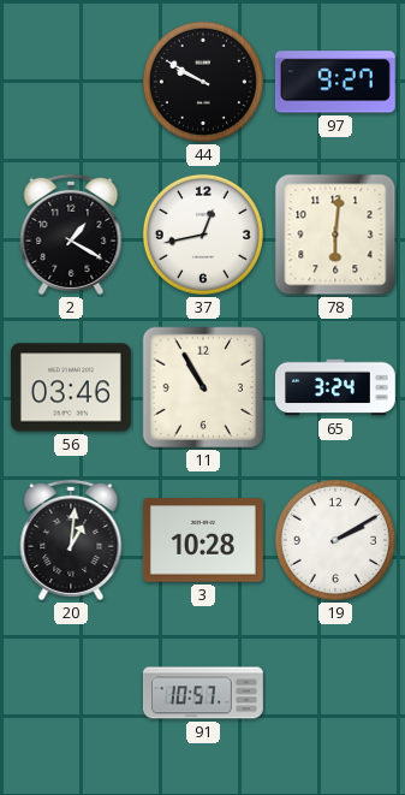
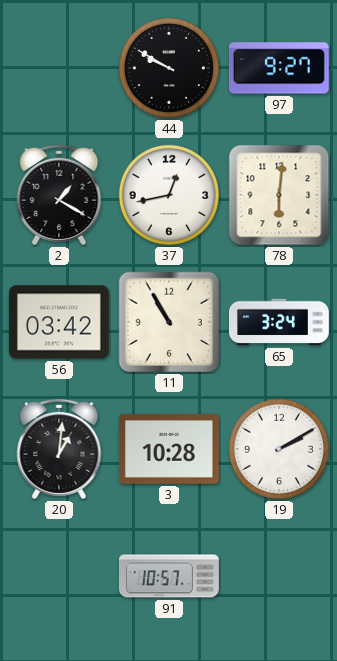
56: 03:46 -> 03:42 (59, 322)
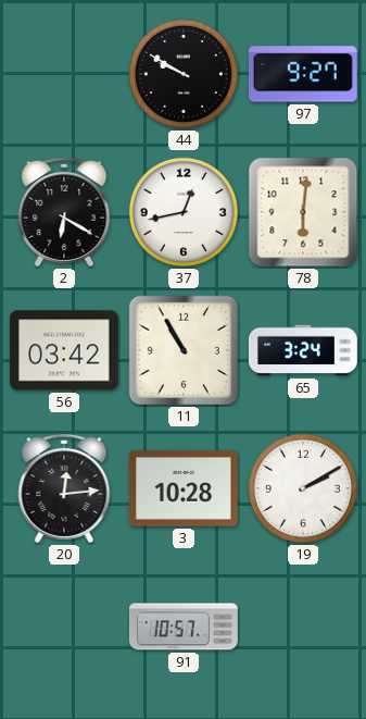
2: 1:20 -> 6:20 (64, 212)
20: 1:01 -> 12:14 (64, 488)
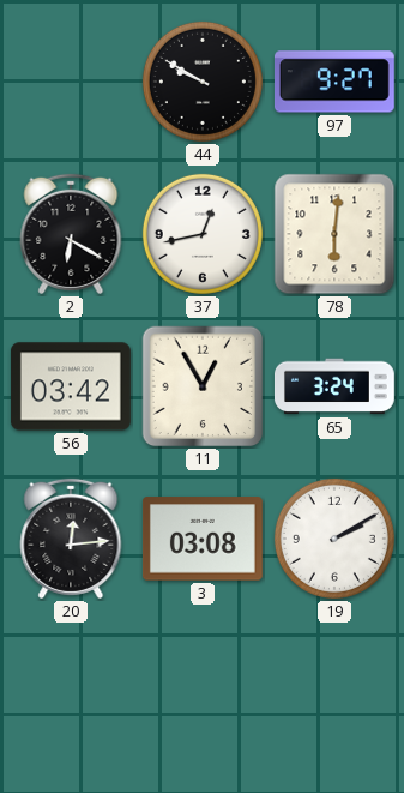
11: 10:55 -> 12:55 (203, 386)
3: 10:28 -> 03:08 (203, 539)
91: 10:57 -> none (184, 627)
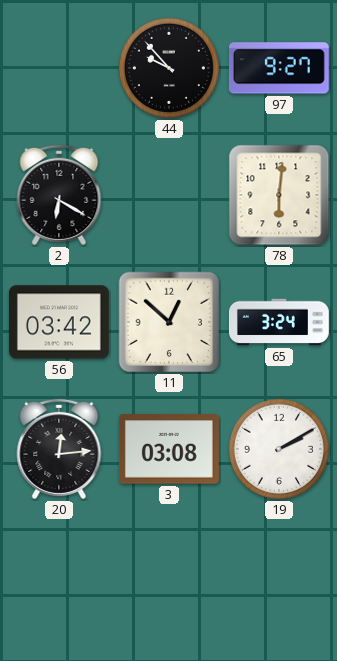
44: 9:50 -> 9:53 (169, 68)
37: 12:43 -> none (203, 234)
11: 12:55 -> 12:52 (169, 322)
